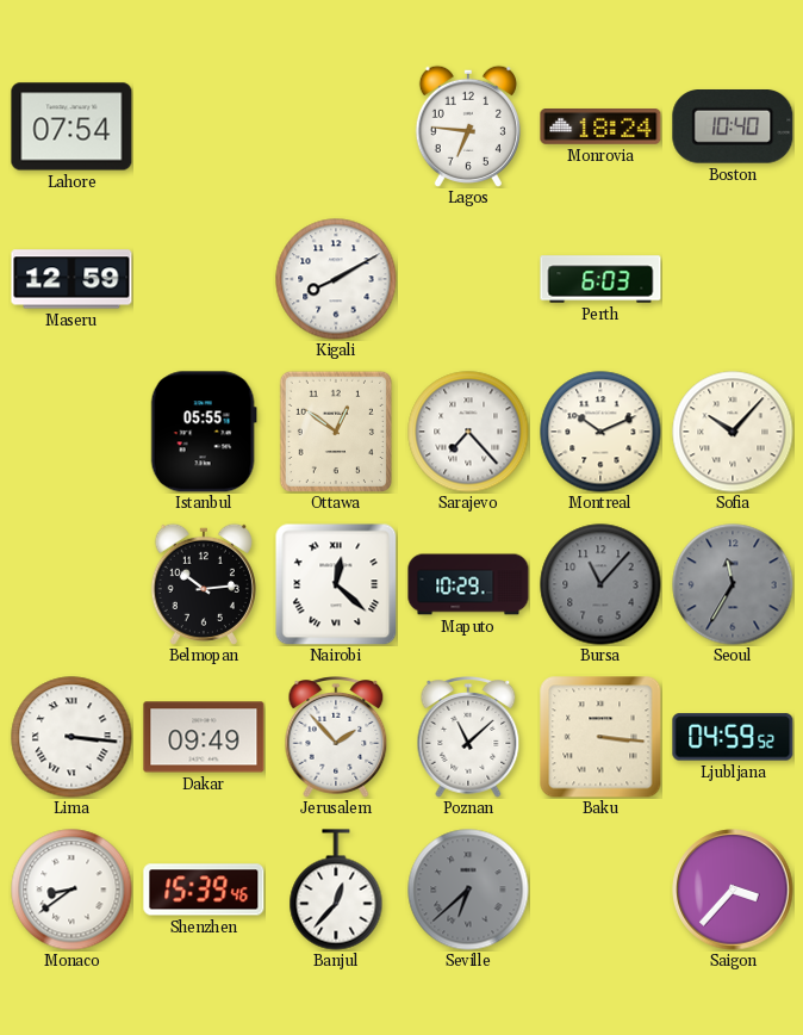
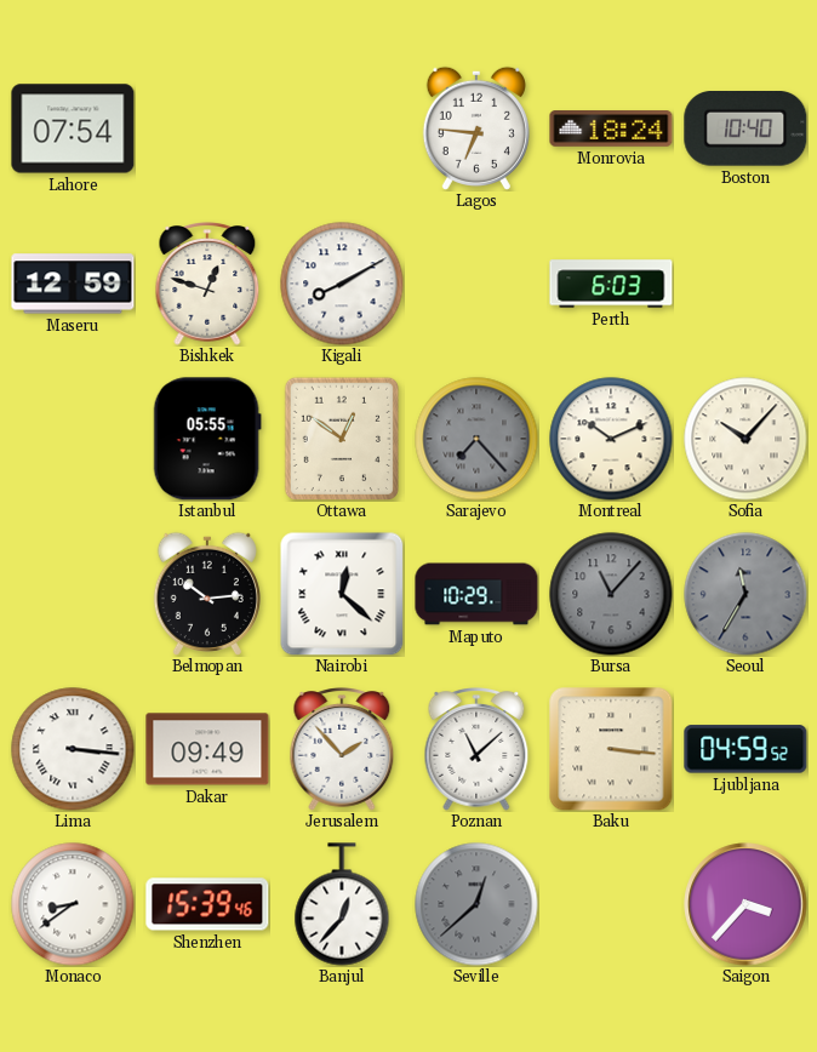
Bishkek: none -> 12:48 (207, 285)
Sarajevo dial: white -> grey (476, 439)
Seville: 6:38 -> 12:38 (476, 904)
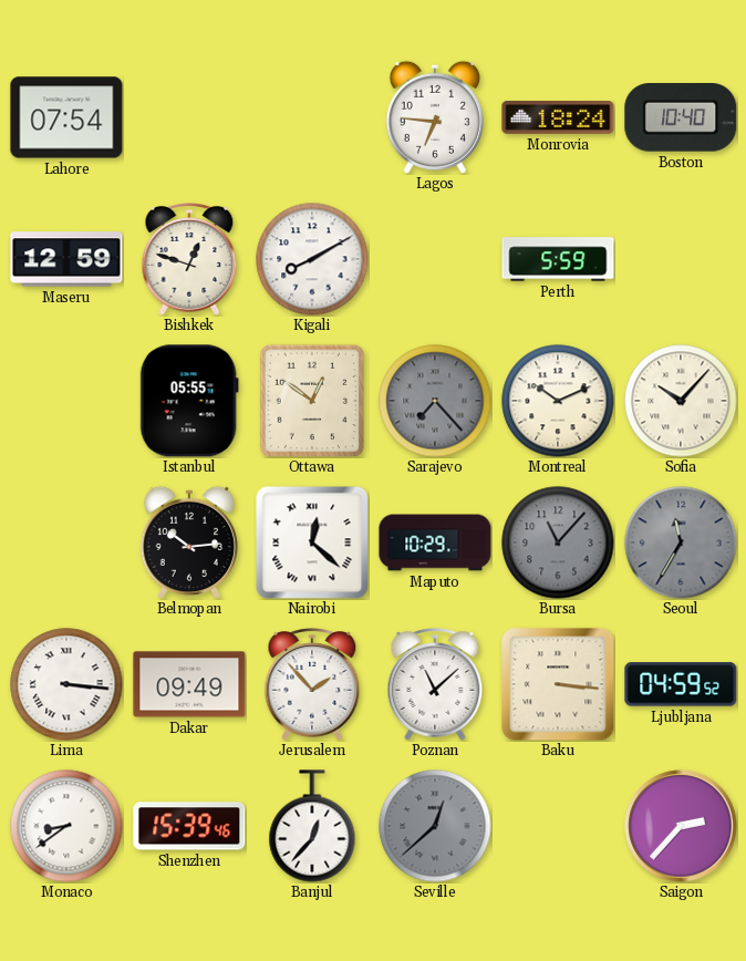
Perth: 6:03 -> 5:59 (558, 259)
Saigon: 3:37 -> 2:37 (681, 826)
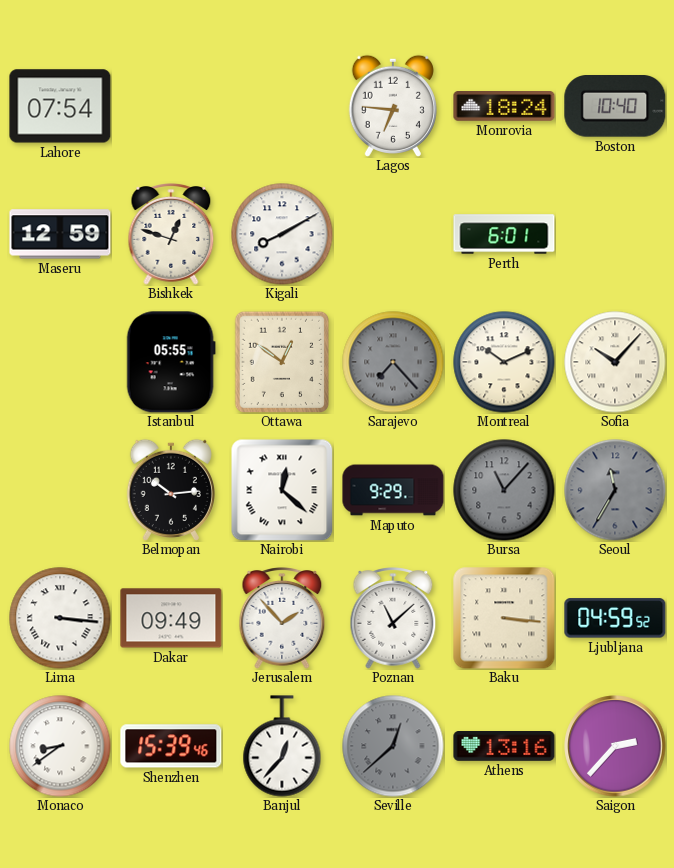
Perth: 5:59 -> 6:01 (504, 234)
Maputo: 10:29 -> 9:29 (393, 490)
Athens: none -> 13:16 (504, 747)
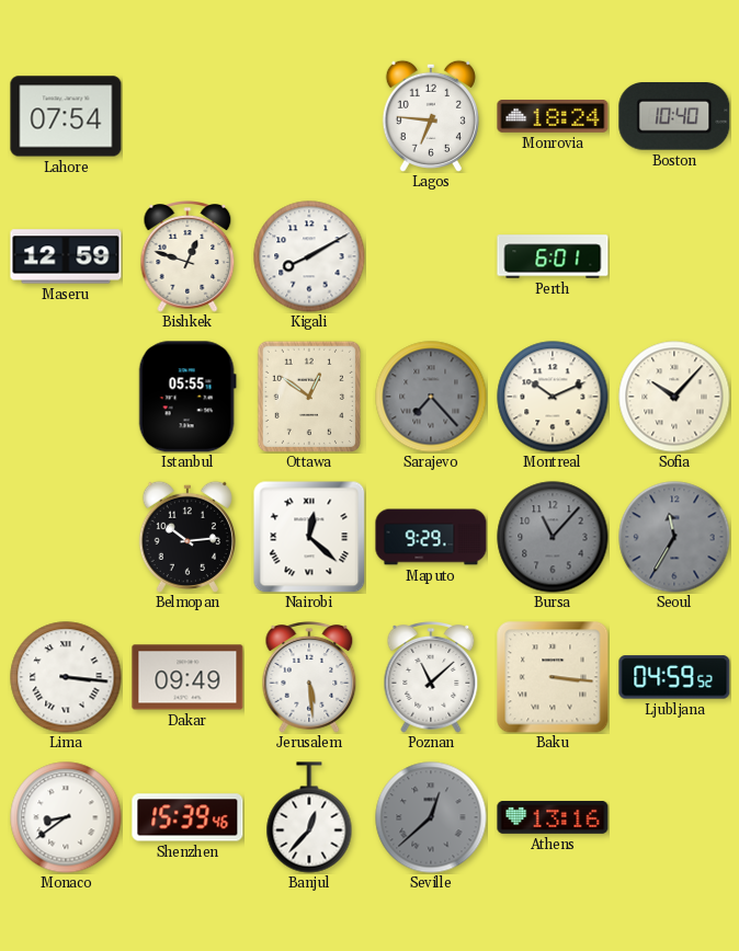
Jerusalem: 1:53 -> 5:29 (309, 678)
Saigon: 2:37 -> none (615, 746)
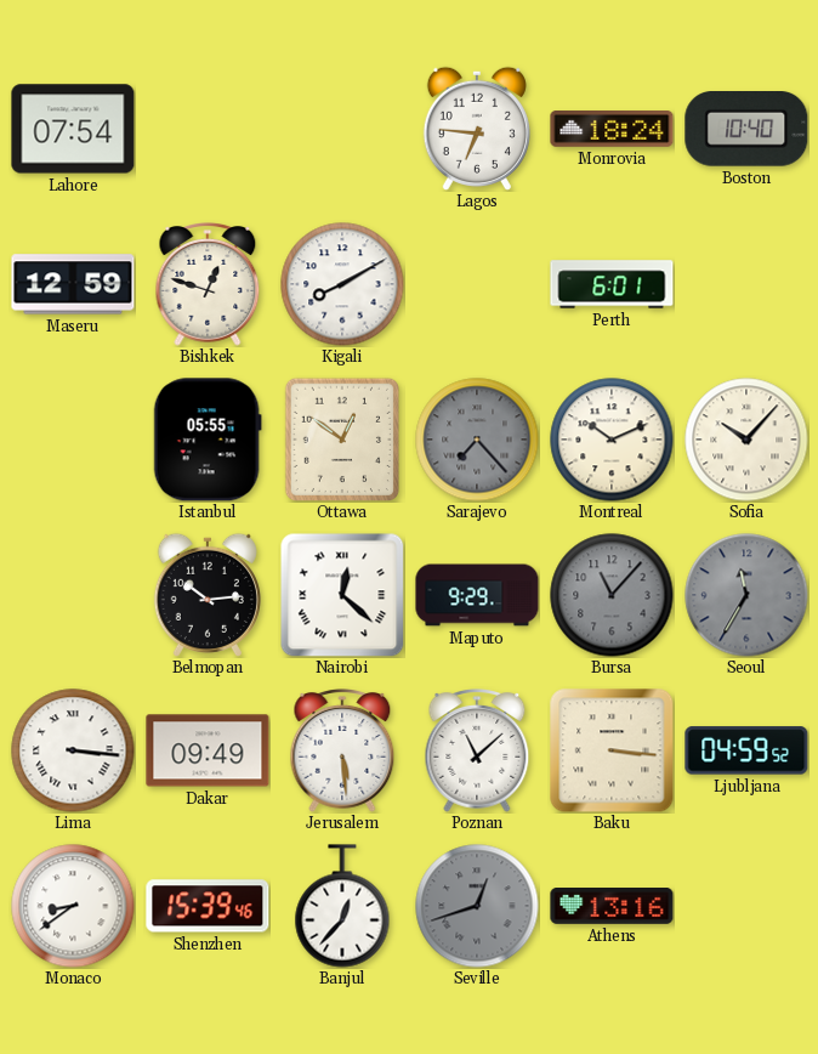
Seville: 12:38 -> 12:42 (477, 906)
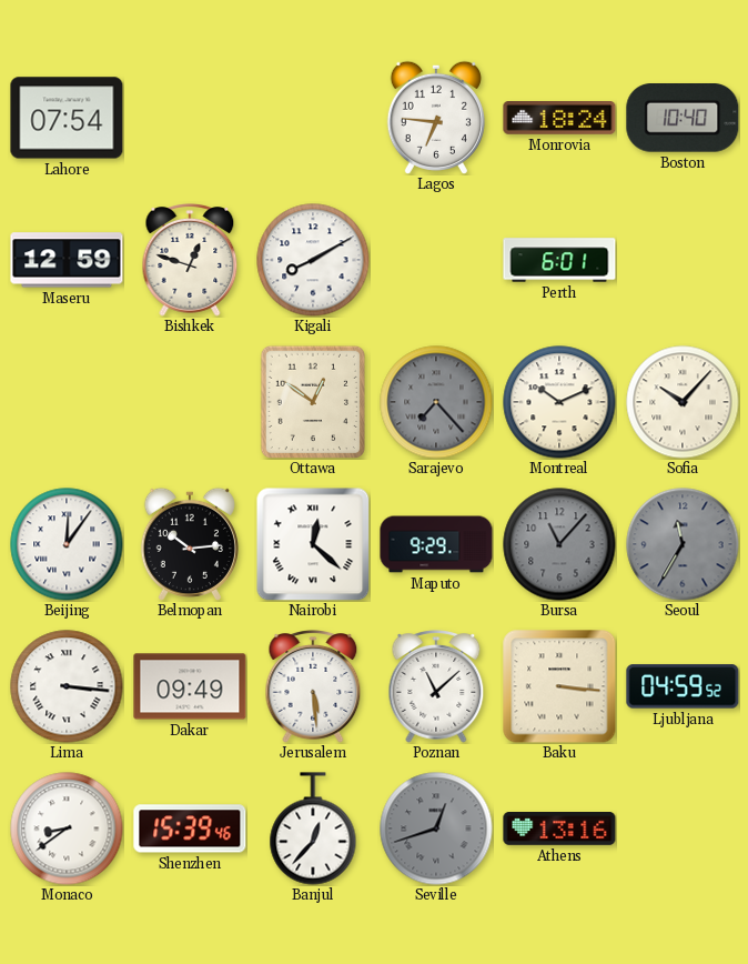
Istanbul: 05:55 -> none (208, 440)
Beijing: none -> 12:06 (67, 544)
